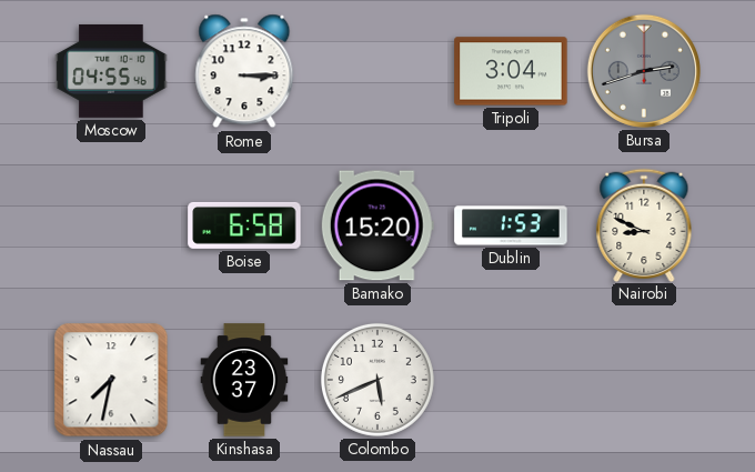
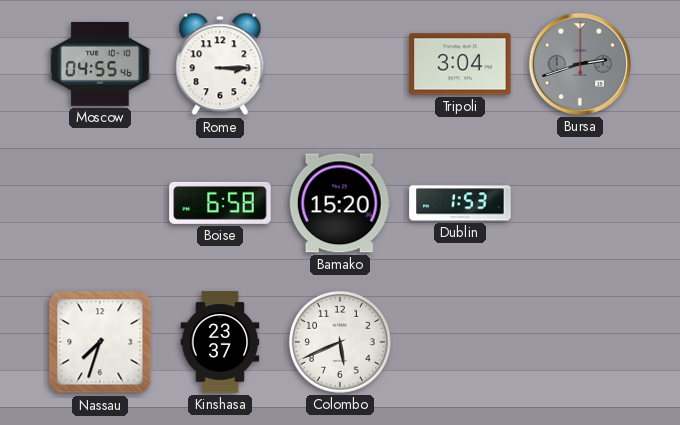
Nairobi: 8:49 -> none (644, 224)
Nassau: 7:32 -> 7:33 (100, 342)
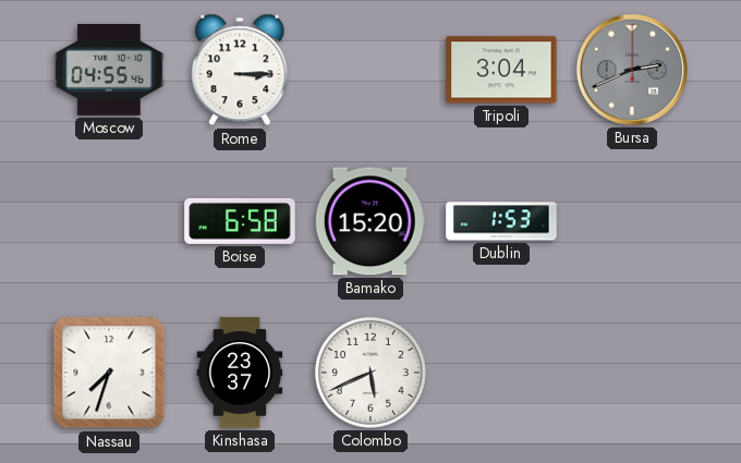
Bursa: 2:42 -> 2:41 (632, 70)
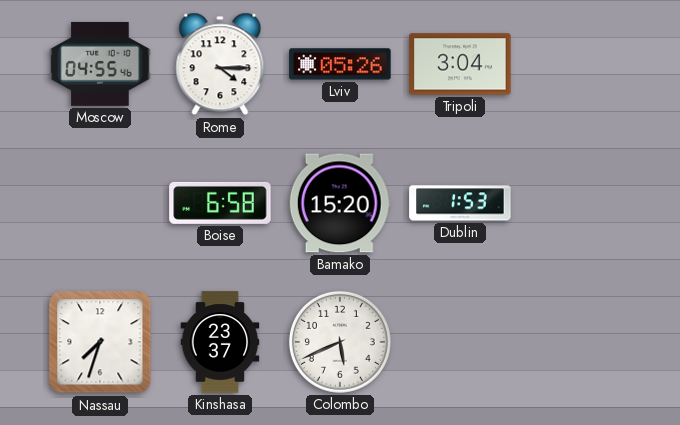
Rome: 3:15 -> 4:15 (220, 64)
Lviv: none -> 05:26 (340, 64)
Bursa: 2:41 -> none (632, 70)
